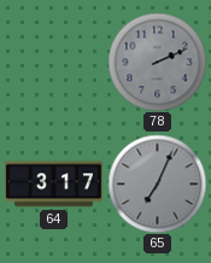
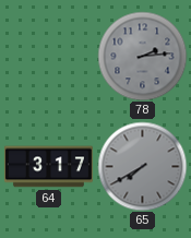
78: 2:11 -> 2:14 (142, 56)
65: 7:04 -> 7:40 (142, 166)
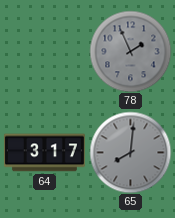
78: 2:14 -> 1:56 (130, 51)
65: 7:40 -> 8:01 (130, 152)
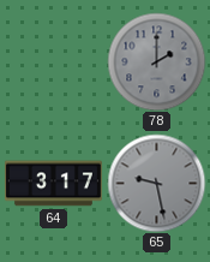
78: 1:56 -> 2:00 (156, 61)
65: 8:01 -> 9:28 (156, 183)
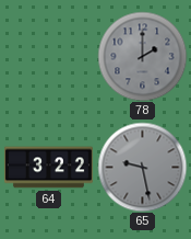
64: 3:17 -> 3:22 (48, 168)
